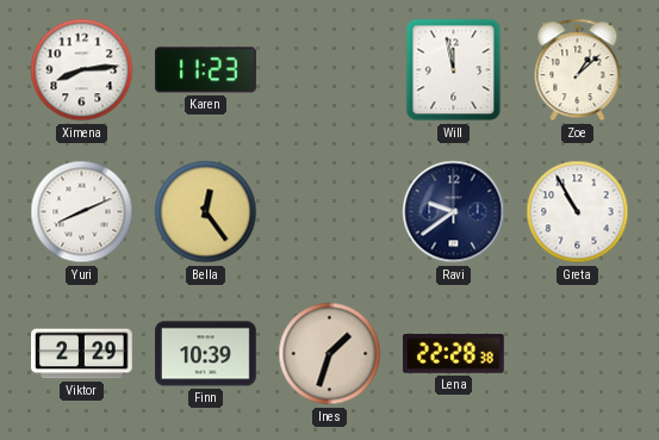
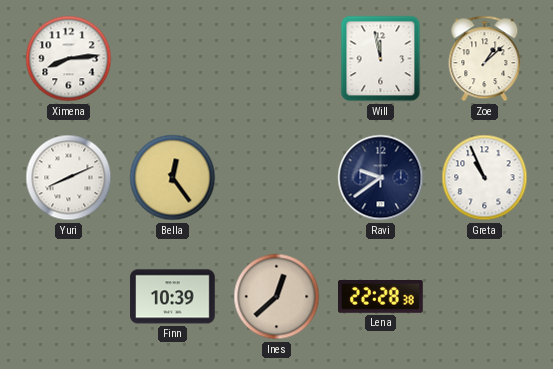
Karen: 11:23 -> none (206, 70)
Greta: 10:55 -> 10:56 (485, 178)
Viktor: 2:29 -> none (82, 354)
Ines: 1:33 -> 12:38 (277, 297)
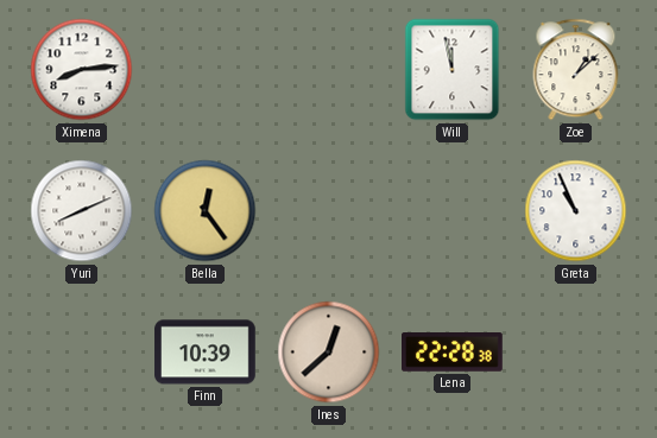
Ravi: 9:39 -> none (381, 178)
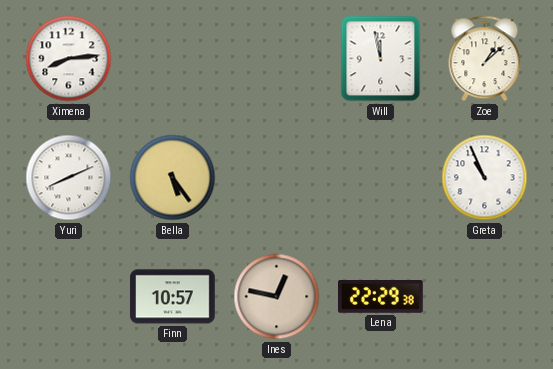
Bella: 12:24 -> 5:24 (173, 178)
Finn: 10:39 -> 10:57 (173, 297)
Ines: 12:38 -> 12:47 (277, 297)
Lena: 22:28 -> 22:29 (381, 297)
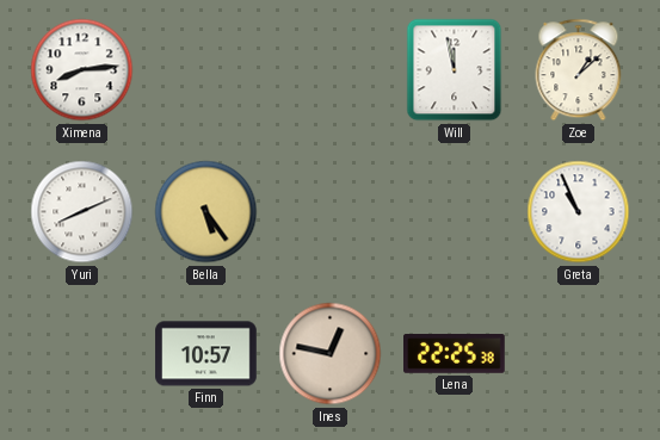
Lena: 22:29 -> 22:25 (455, 354)
